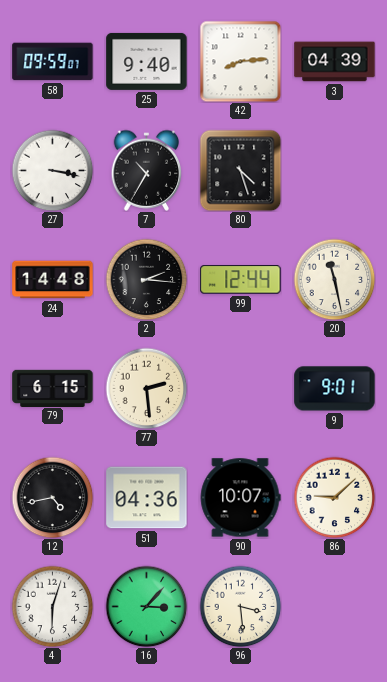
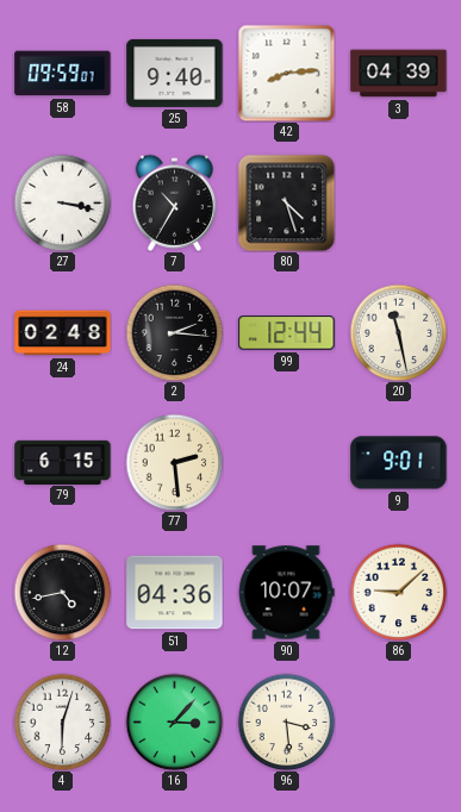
24: 14:48 -> 02:48 (63, 333)
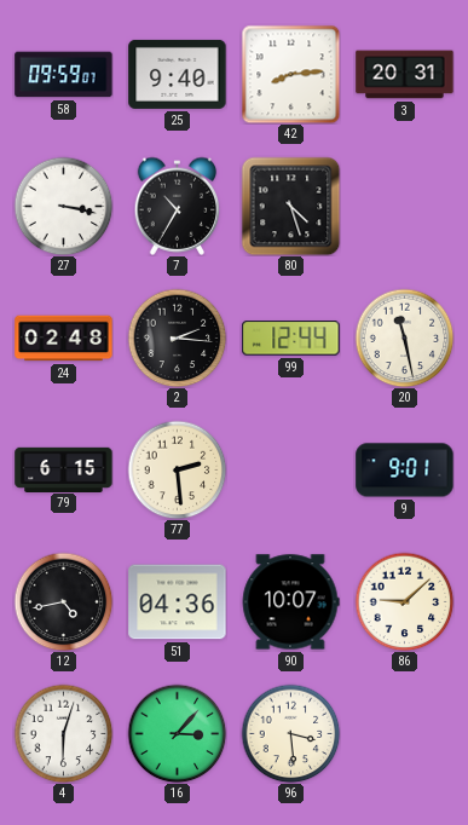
3: 04:39 -> 20:31 (405, 75)
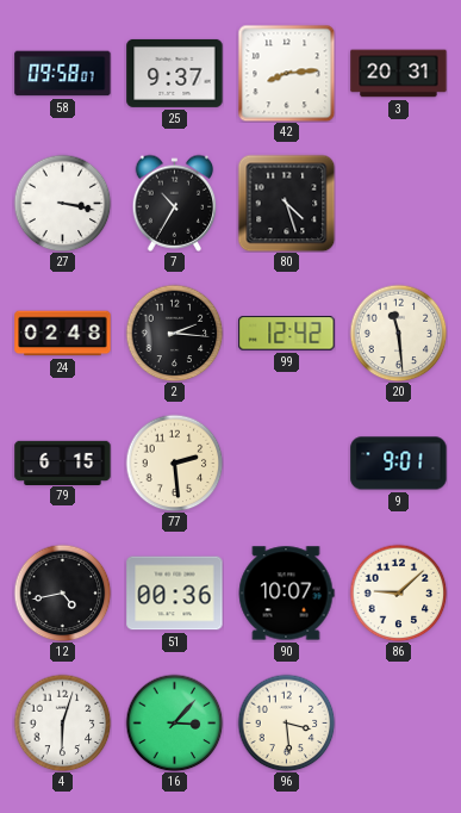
58: 09:59 -> 09:58 (63, 74)
25: 9:40 -> 9:37 (175, 73)
99: 12:44 -> 12:42 (287, 334)
20: 11:28 -> 11:29 (398, 333)
51: 04:36 -> 00:36 (175, 594)
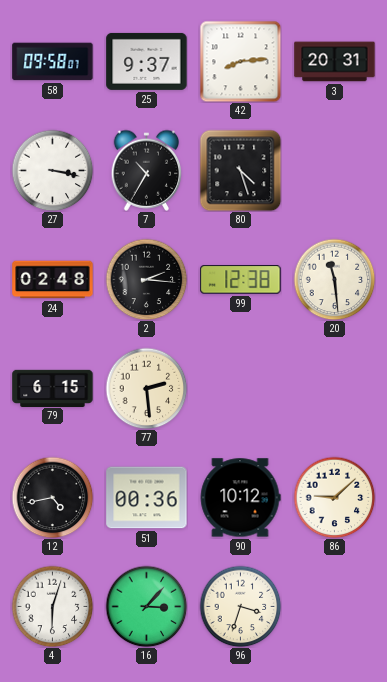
99: 12:42 -> 12:38 (241, 280)
9: 9:01 -> none (399, 464)
90: 10:07 -> 10:12 (240, 498)
96: 3:29 -> 3:33 (240, 606)
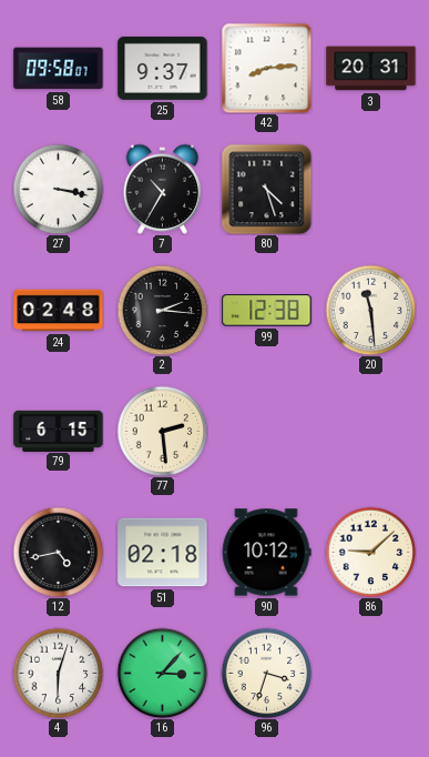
51: 00:36 -> 02:18 (163, 553)
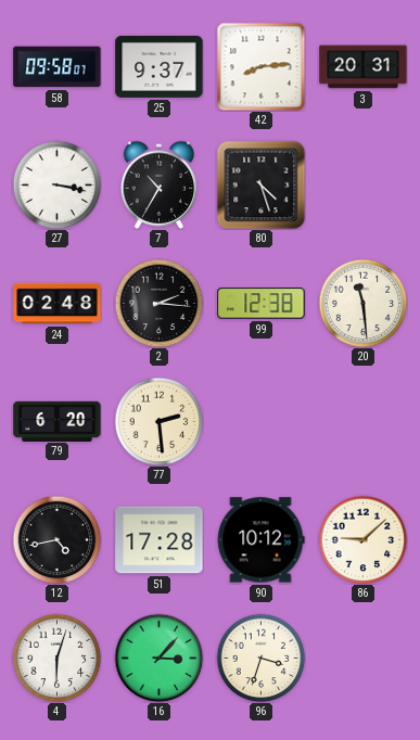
79: 6:15 -> 6:20 (58, 421)
51: 02:18 -> 17:28 (160, 540)
